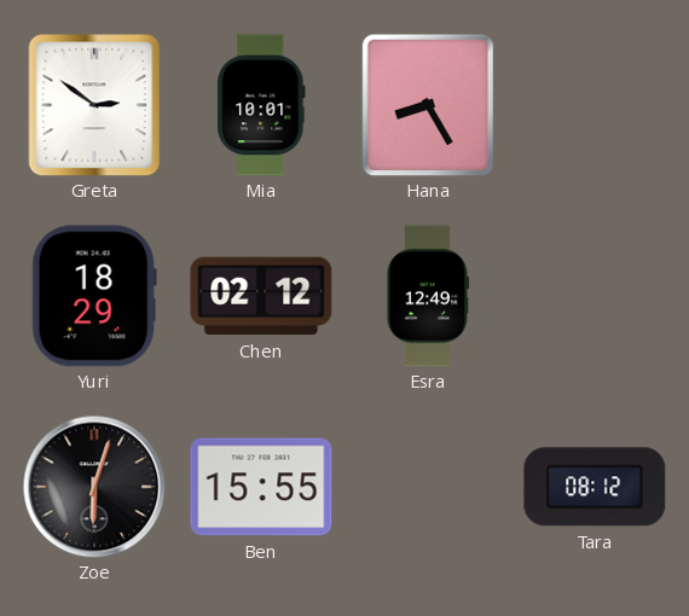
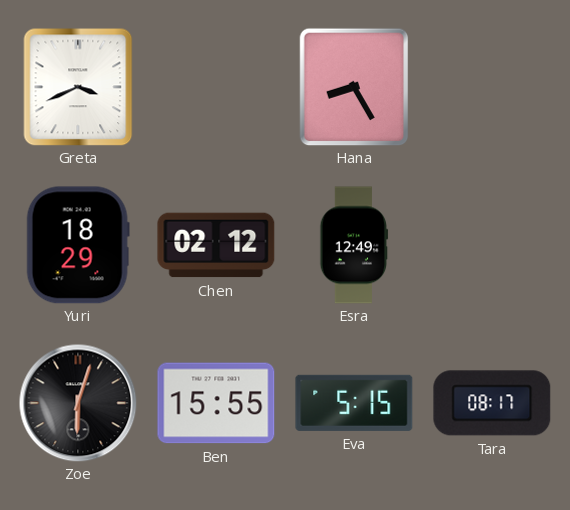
Greta: 2:51 -> 3:41 (78, 87)
Mia: 10:01 -> none (261, 105)
Eva: none -> 5:15 (354, 403)
Tara: 08:12 -> 08:17 (492, 403)
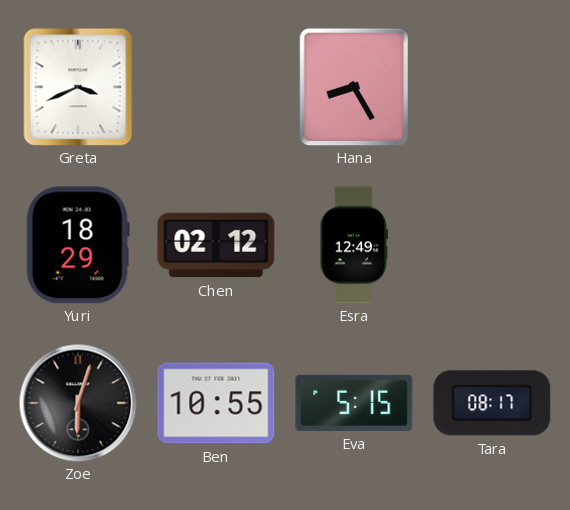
Ben: 15:55 -> 10:55 (216, 403)
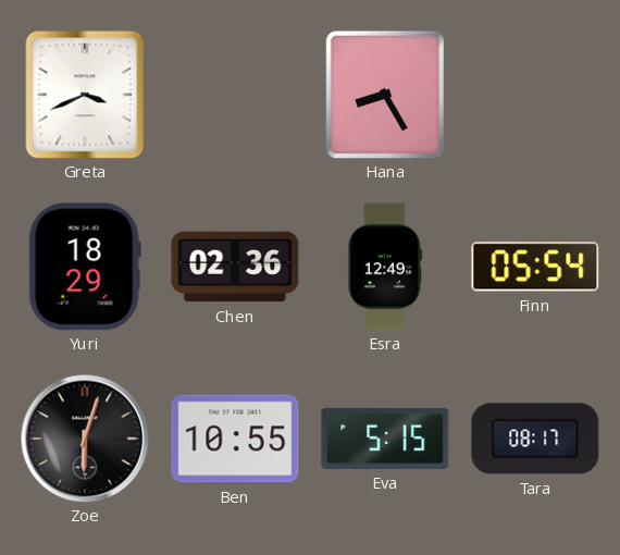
Chen: 02:12 -> 02:36 (235, 267)
Finn: none -> 05:54 (535, 267)
